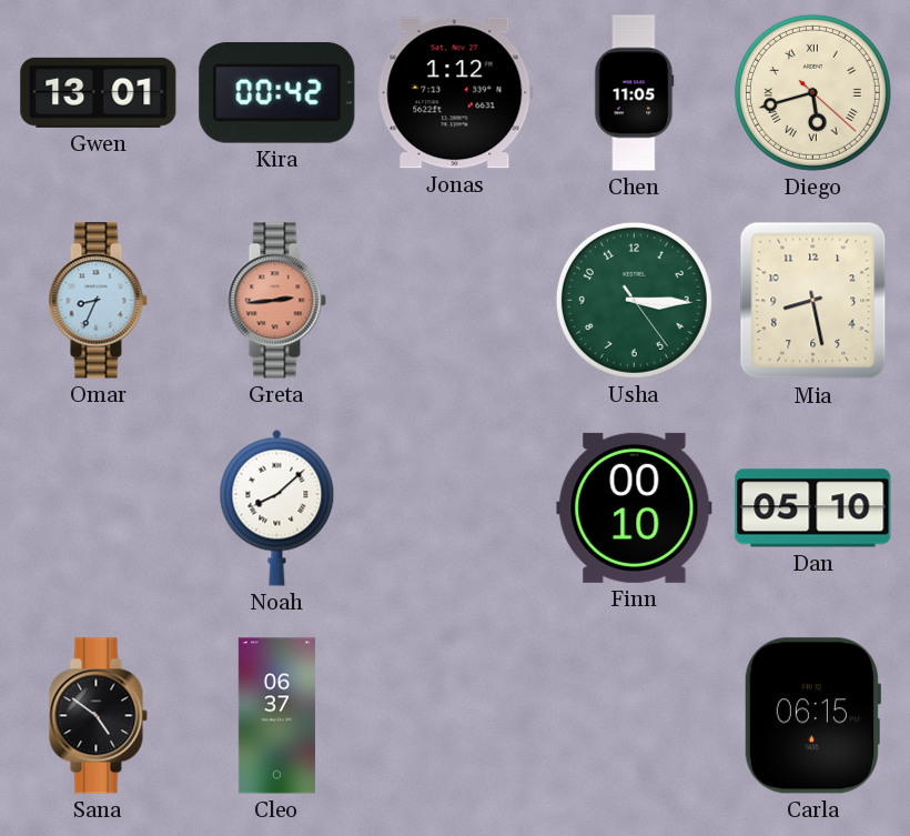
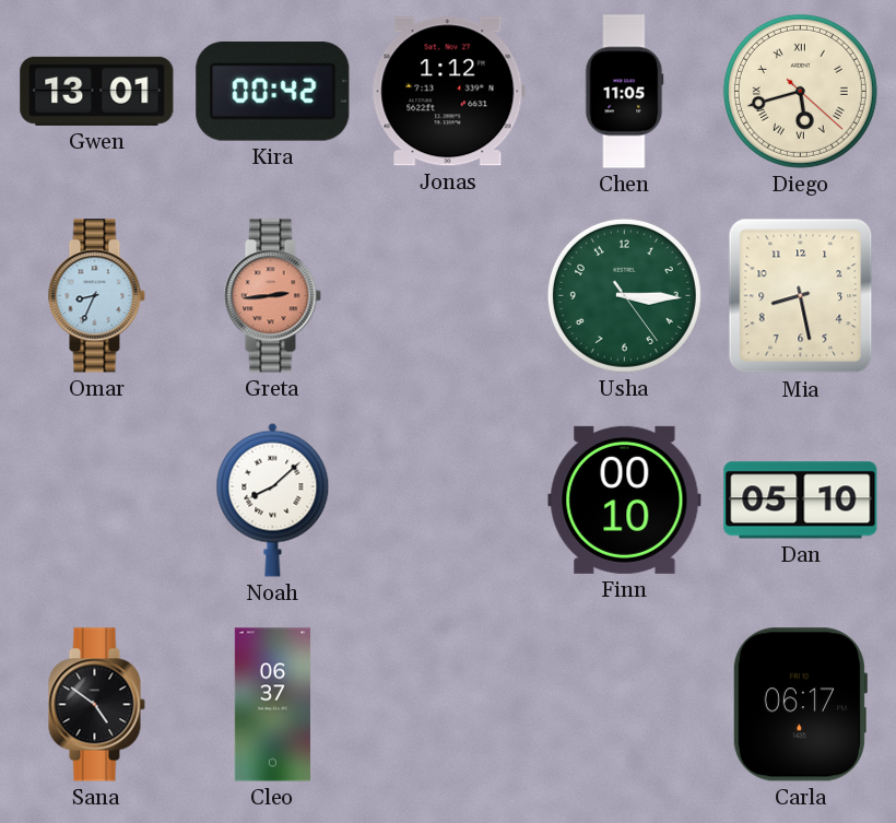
Carla: 06:15 -> 06:17 (800, 705)
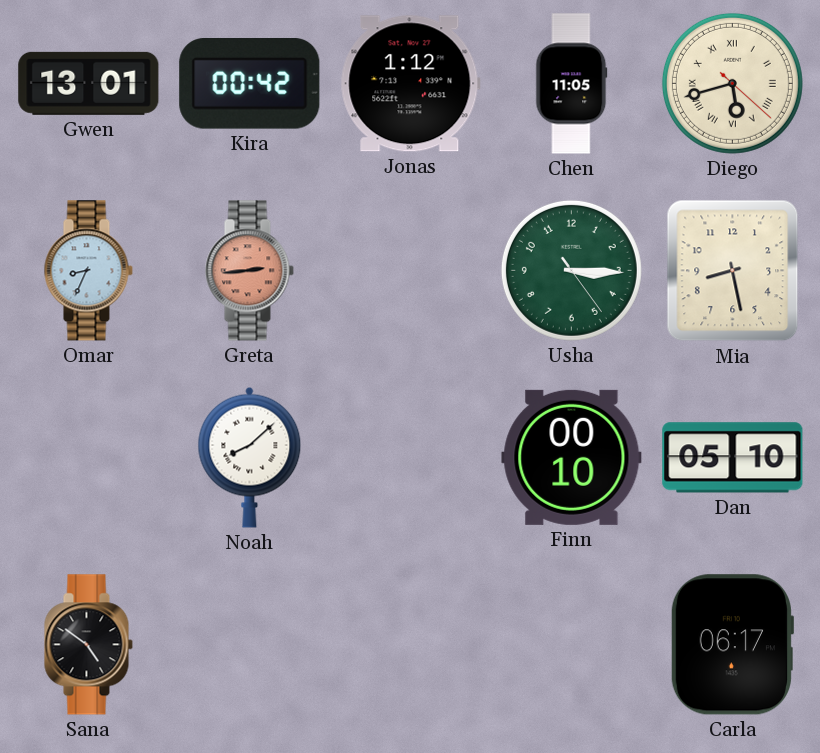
Cleo: 06:37 -> none (272, 705)
